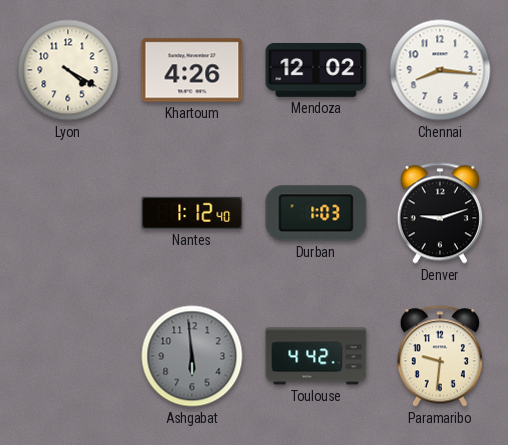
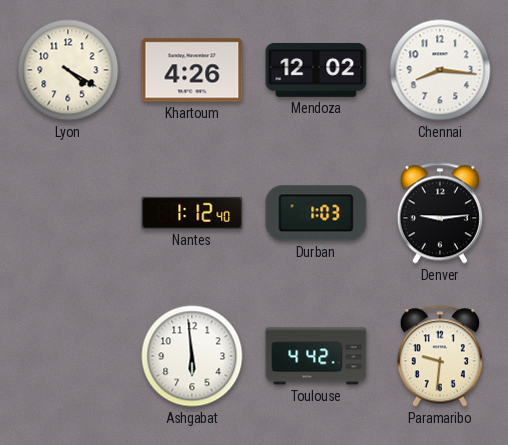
Denver: 9:12 -> 9:14 (440, 213)
Ashgabat dial: grey -> white (192, 356)
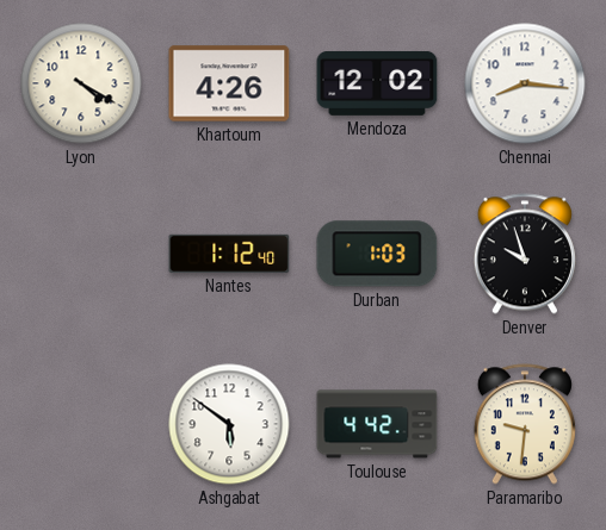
Denver: 9:14 -> 9:57 (525, 254)
Ashgabat: 5:59 -> 5:51 (229, 424)
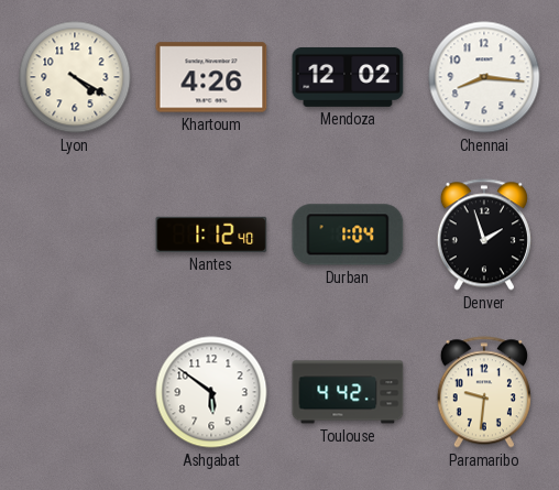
Durban: 1:03 -> 1:04 (348, 235)
Denver: 9:57 -> 1:57 (484, 235)
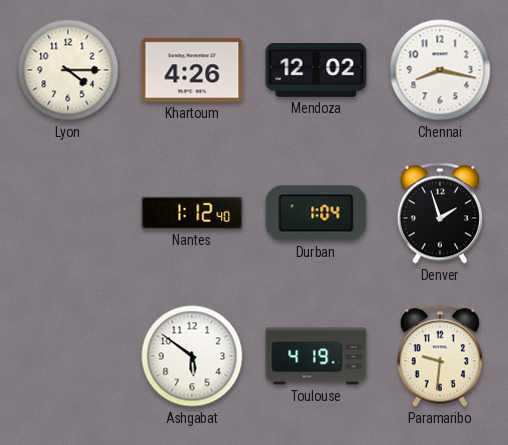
Lyon: 4:20 -> 4:15 (68, 70)
Chennai: 8:16 -> 8:17 (440, 70)
Toulouse: 4:42 -> 4:19 (316, 356)
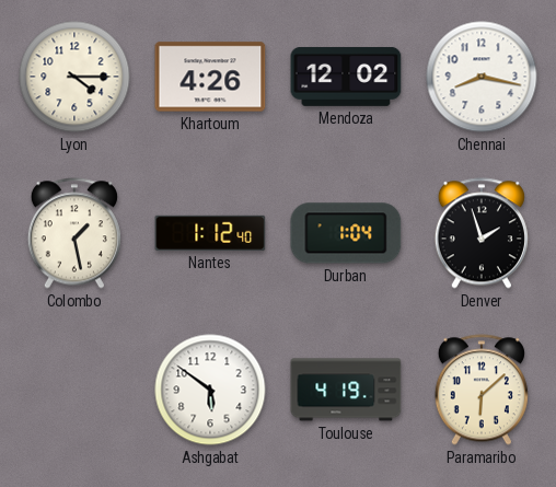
Colombo: none -> 1:28 (74, 233)
Paramaribo: 9:31 -> 6:08 (482, 390)
